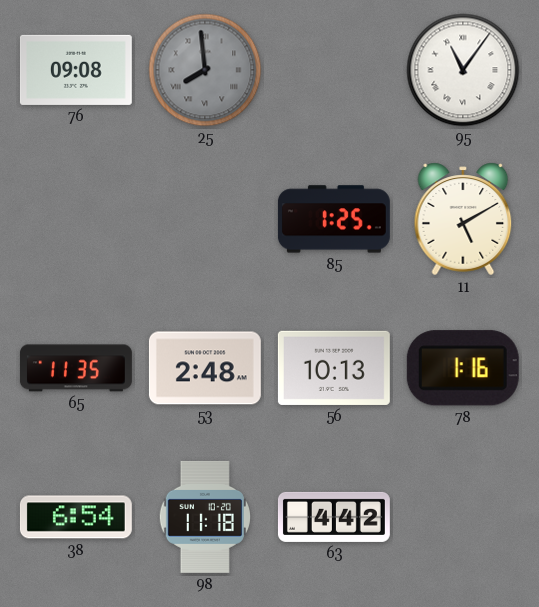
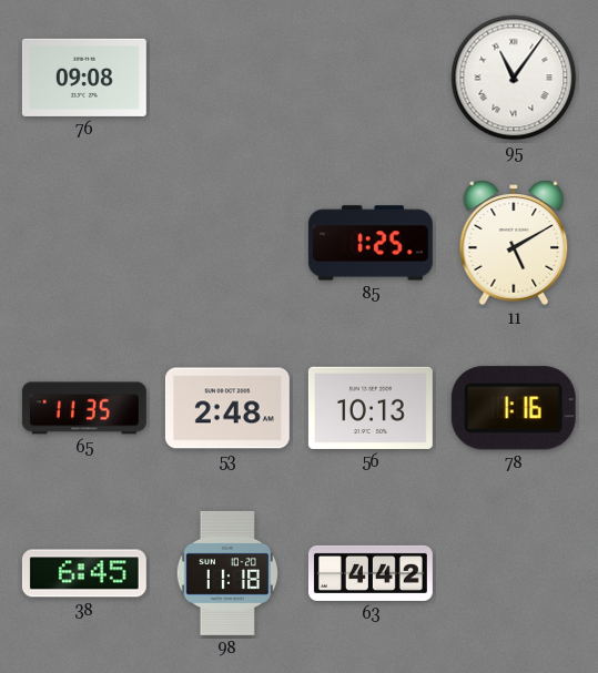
25: 7:59 -> none (205, 70)
38: 6:54 -> 6:45 (84, 573)
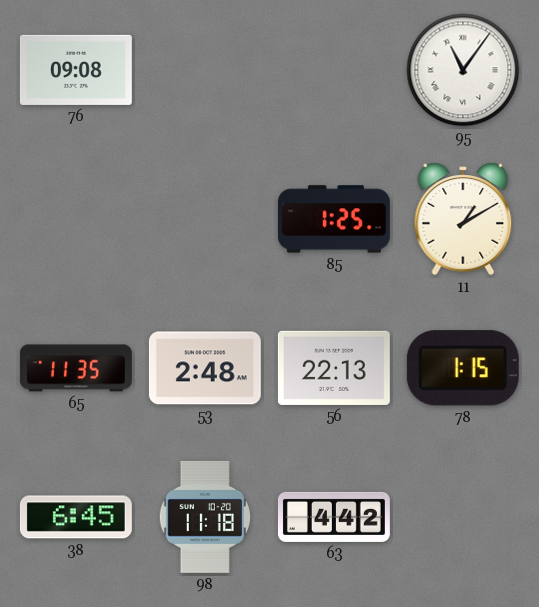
11: 5:10 -> 1:10 (463, 219)
56: 10:13 -> 22:13 (334, 368)
78: 1:16 -> 1:15 (463, 368)
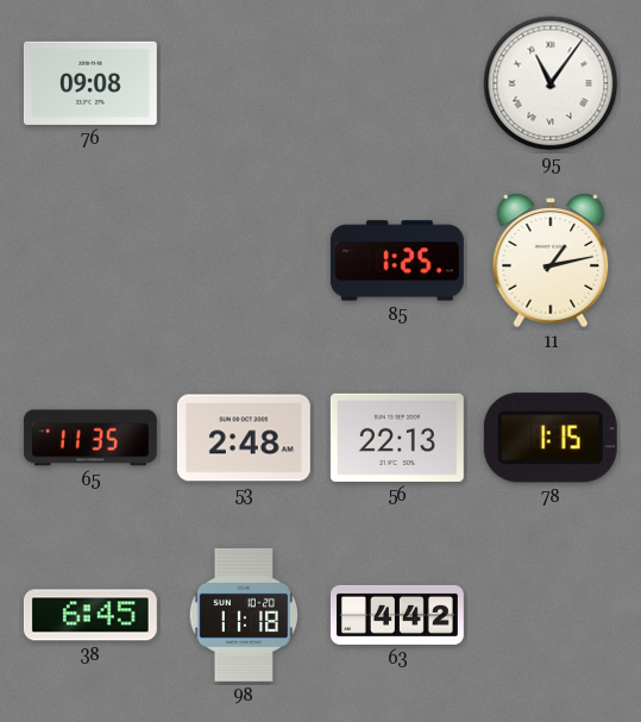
11: 1:10 -> 1:13 (551, 260)
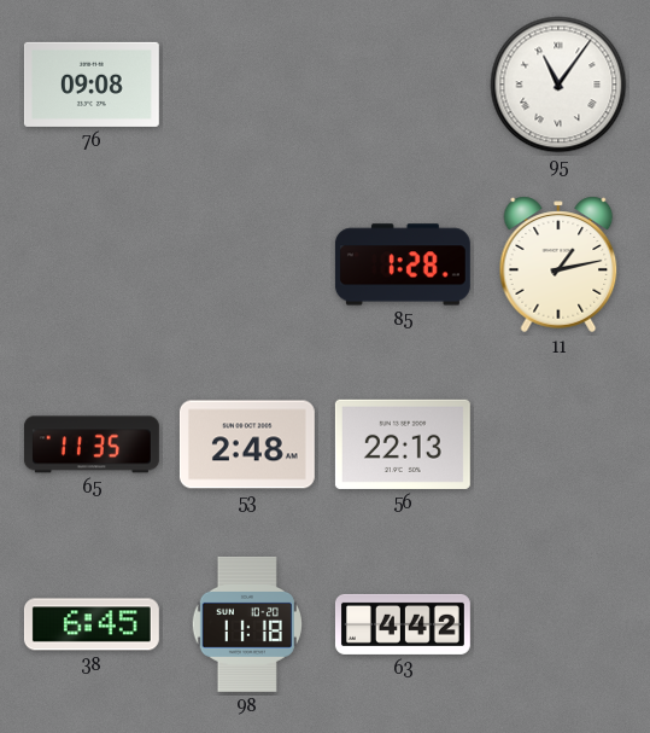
85: 1:25 -> 1:28 (403, 264)
78: 1:15 -> none (551, 438)
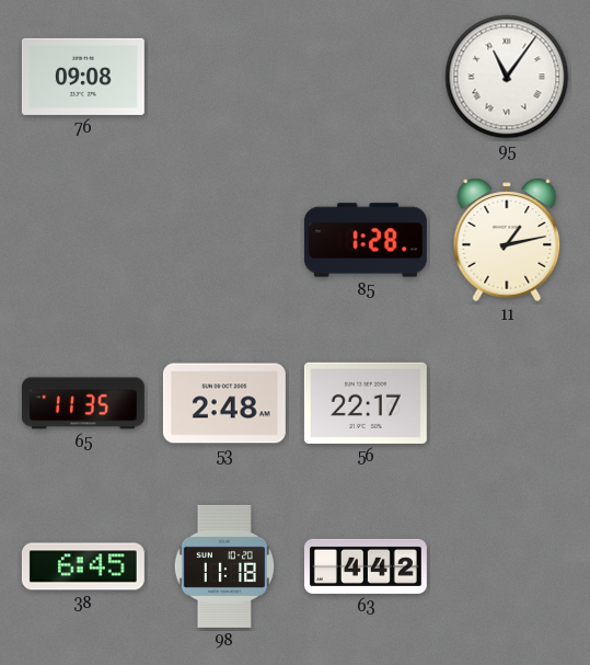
56: 22:13 -> 22:17 (366, 403)
